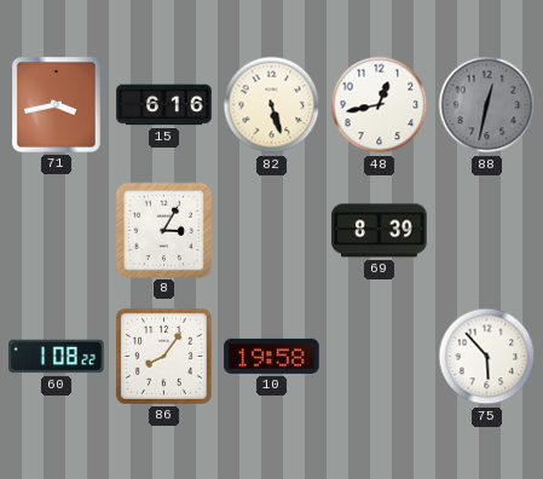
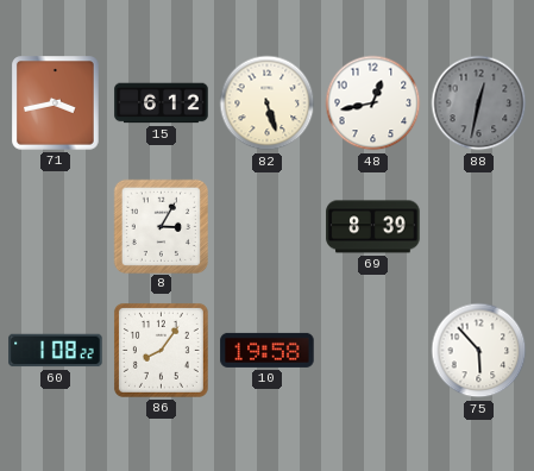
15: 6:16 -> 6:12 (162, 103)
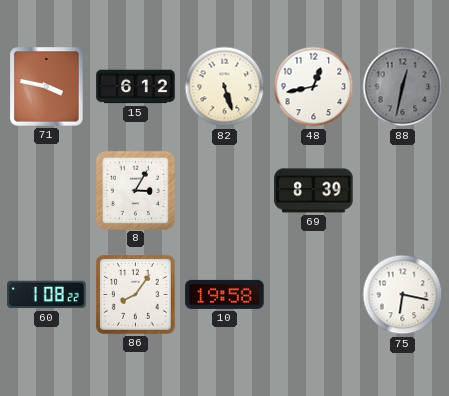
71: 3:43 -> 3:47 (47, 87)
75: 5:53 -> 6:17 (403, 295)
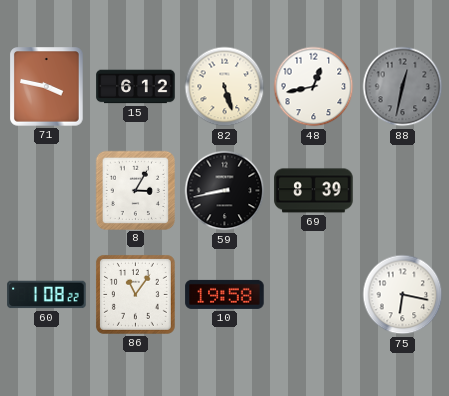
59: none -> 8:43 (225, 191)
86: 8:06 -> 11:06 (135, 294)
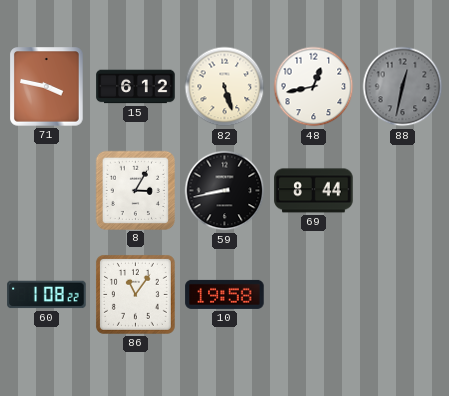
69: 8:39 -> 8:44 (314, 191)
75: 6:17 -> none (403, 295)
